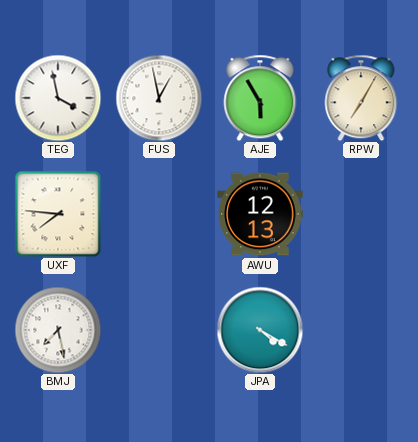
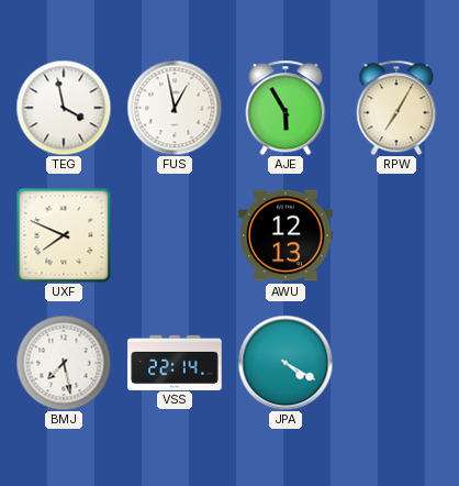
UXF: 7:46 -> 7:49 (64, 235)
VSS: none -> 22:14 (175, 362)
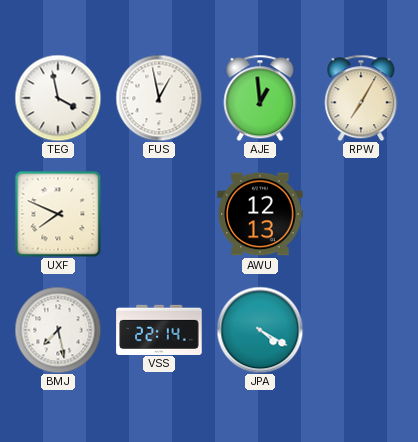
AJE: 5:55 -> 12:59 (260, 98)
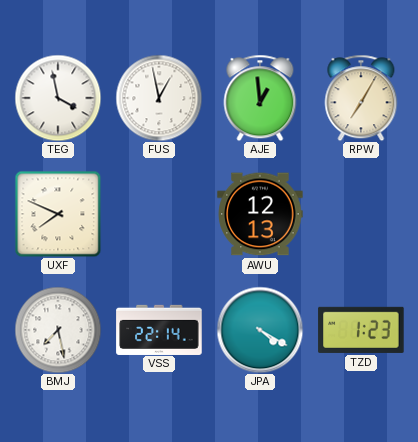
TZD: none -> 1:23 (361, 330)
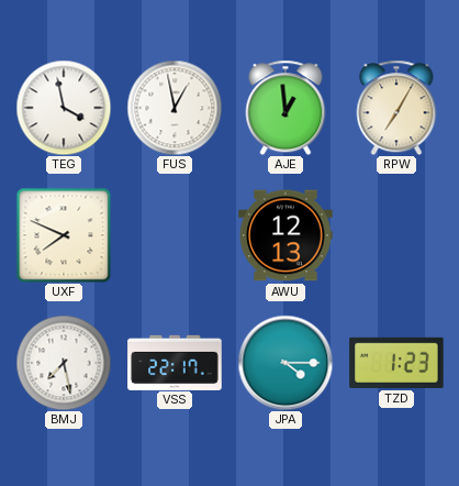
VSS: 22:14 -> 22:17 (175, 362)
JPA: 4:20 -> 4:15 (286, 363)
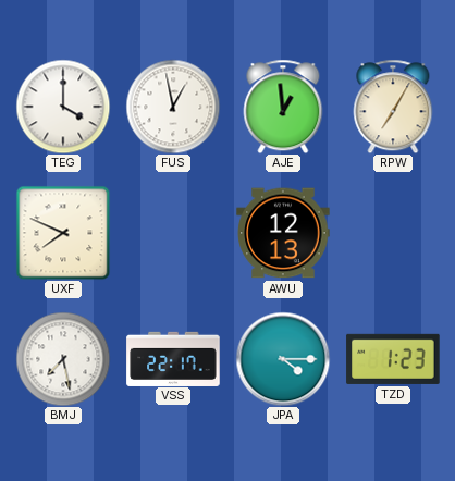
TEG: 3:58 -> 4:00 (63, 107)
